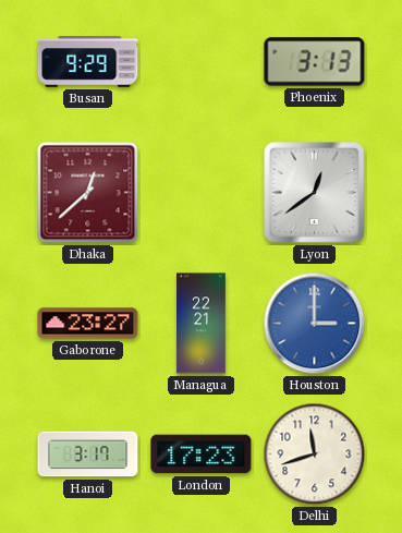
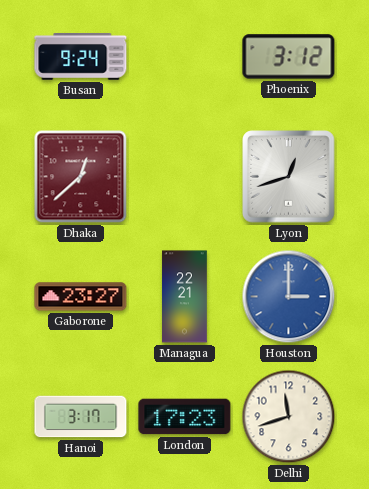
Busan: 9:29 -> 9:24 (81, 57)
Phoenix: 3:13 -> 3:12 (289, 57)
Lyon: 12:39 -> 12:42 (289, 177)
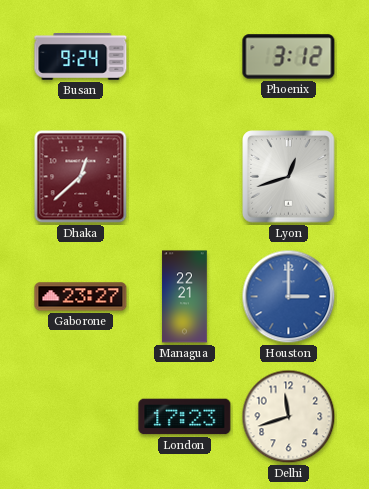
Hanoi: 3:17 -> none (81, 417)
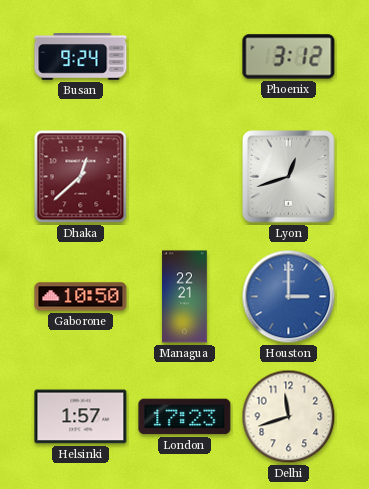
Gaborone: 23:27 -> 10:50 (81, 297)
Helsinki: none -> 1:57 (81, 417)
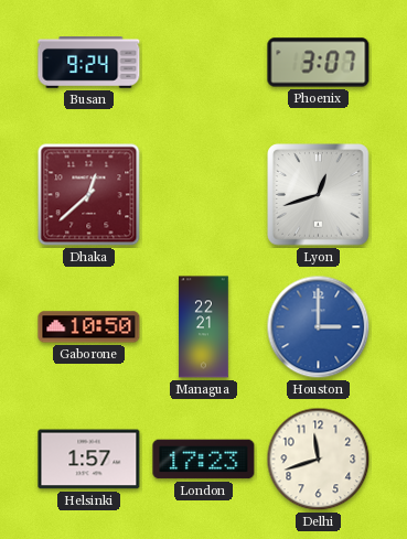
Phoenix: 3:12 -> 3:07 (319, 63)
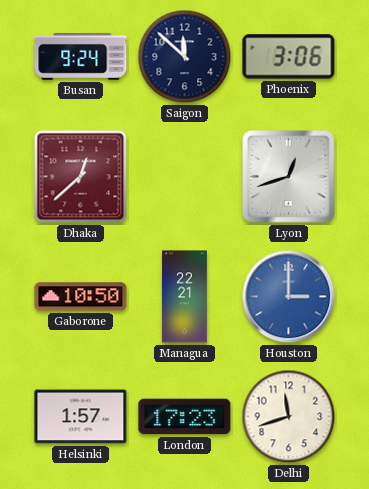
Saigon: none -> 11:52 (185, 57)
Phoenix: 3:07 -> 3:06 (289, 57)
